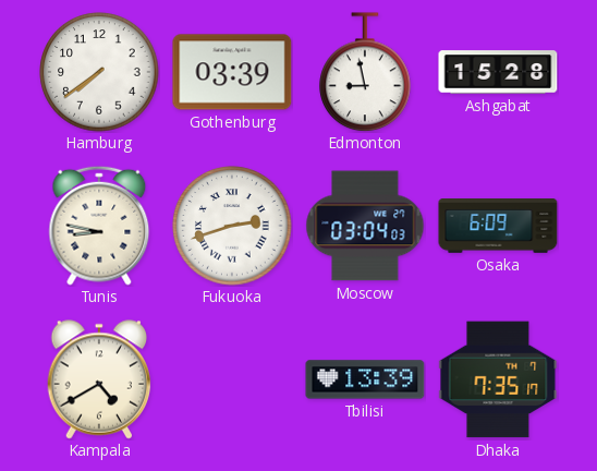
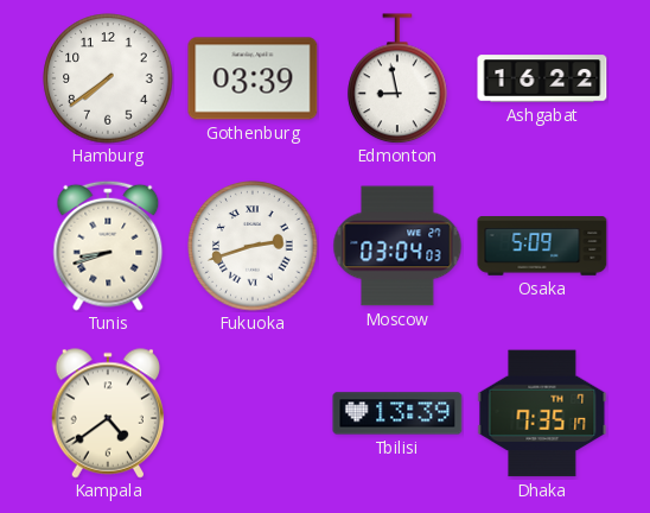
Ashgabat: 15:28 -> 16:22 (542, 78)
Tunis: 8:47 -> 8:42 (108, 246)
Osaka: 6:09 -> 5:09 (542, 247)
Kampala: 4:40 -> 4:39 (108, 413)
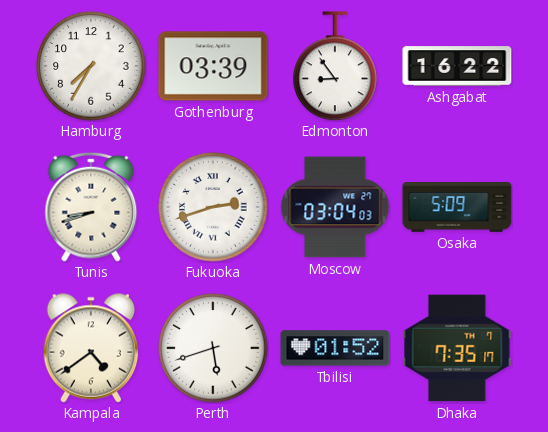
Hamburg: 7:39 -> 7:35 (91, 66)
Edmonton: 8:58 -> 8:54 (335, 66)
Perth: none -> 5:42 (213, 348)
Tbilisi: 13:39 -> 01:52 (335, 348)
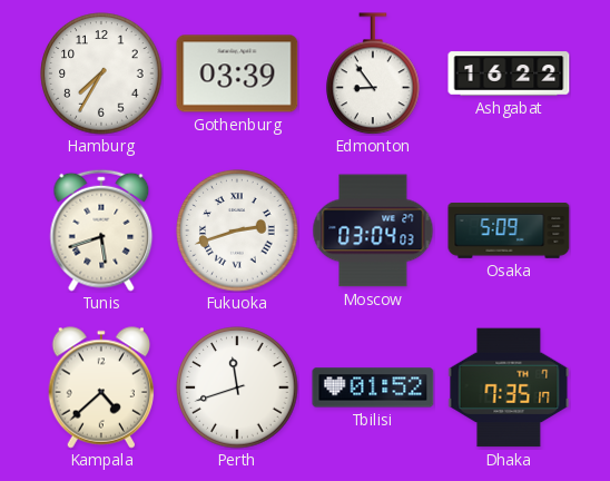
Tunis: 8:42 -> 5:42 (101, 230)
Kampala: 4:39 -> 4:38 (101, 387)
Perth: 5:42 -> 11:42 (237, 387)
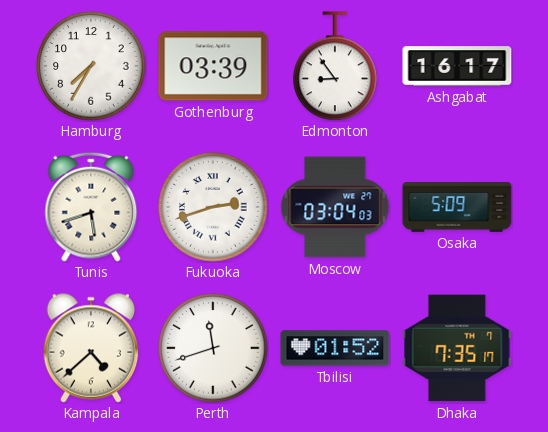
Ashgabat: 16:22 -> 16:17 (457, 66)
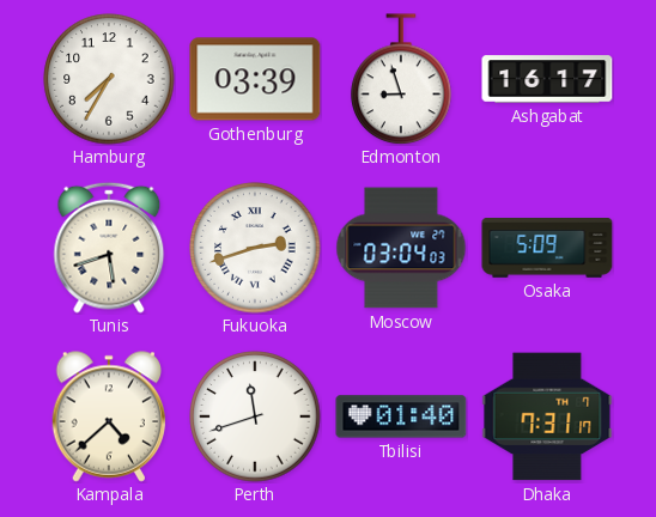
Edmonton: 8:54 -> 8:57 (401, 79)
Tbilisi: 01:52 -> 01:40 (401, 416)
Dhaka: 7:35 -> 7:31 (547, 416)
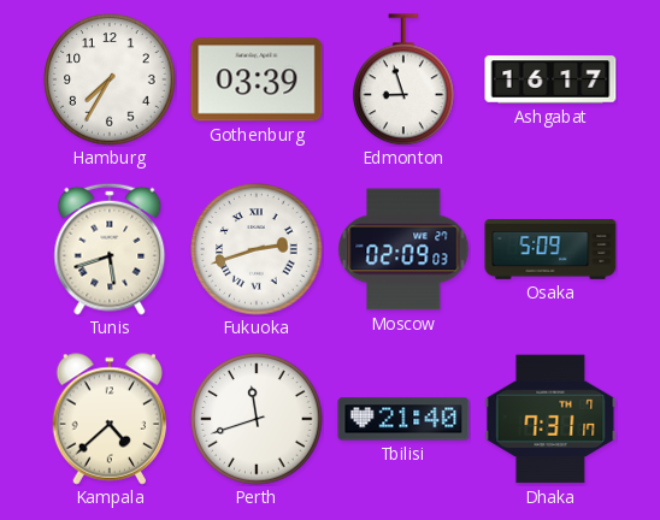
Moscow: 03:04 -> 02:09 (403, 249)
Tbilisi: 01:40 -> 21:40 (403, 419)
